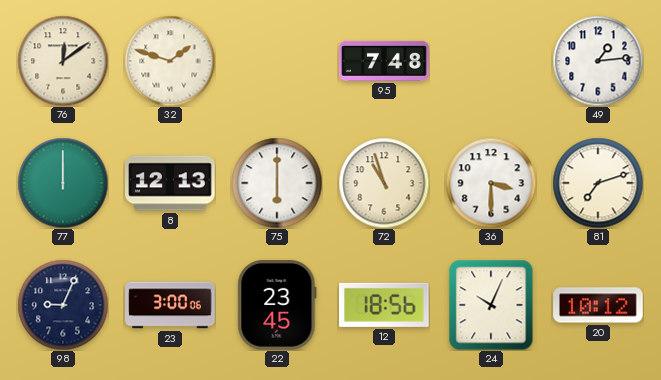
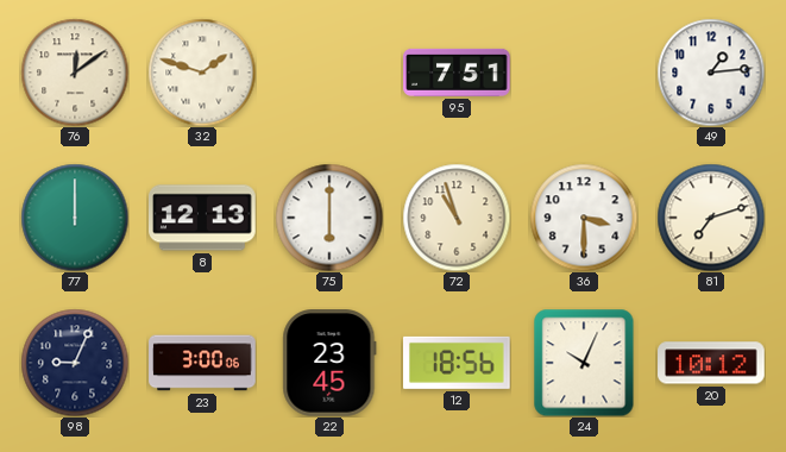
95: 7:48 -> 7:51 (457, 73)
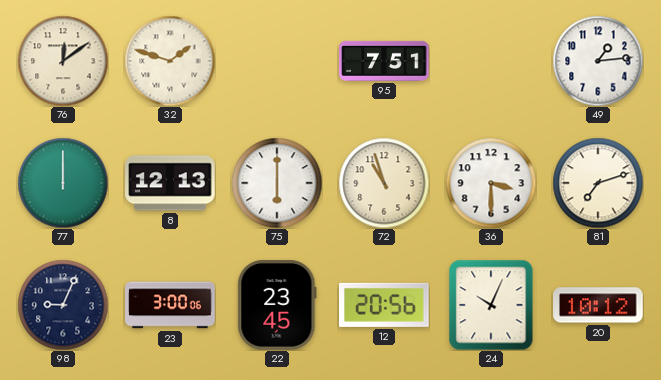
12: 18:56 -> 20:56 (385, 305)
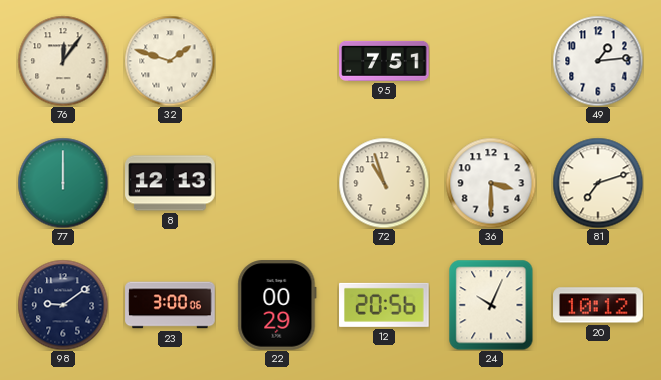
76: 12:09 -> 12:06 (63, 61)
75: 6:00 -> none (277, 183)
98: 9:04 -> 9:09 (63, 305)
22: 23:45 -> 00:29 (277, 305)
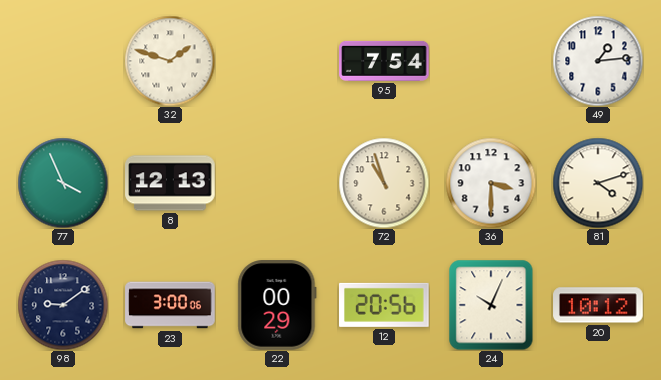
76: 12:06 -> none (63, 61)
95: 7:51 -> 7:54 (384, 61)
77: 12:00 -> 3:56 (63, 183)
81: 7:12 -> 4:12 (598, 183)
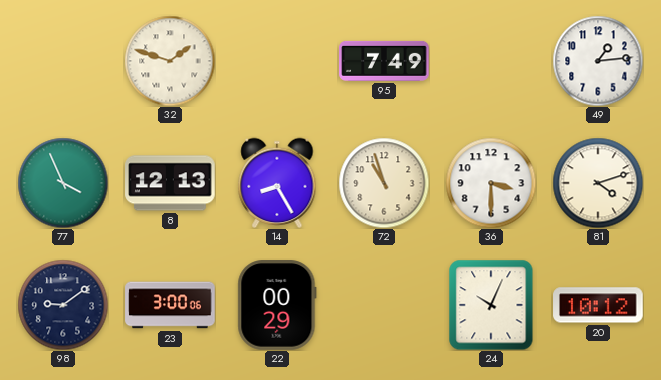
95: 7:54 -> 7:49 (384, 61)
14: none -> 8:25 (277, 183)
12: 20:56 -> none (385, 305)
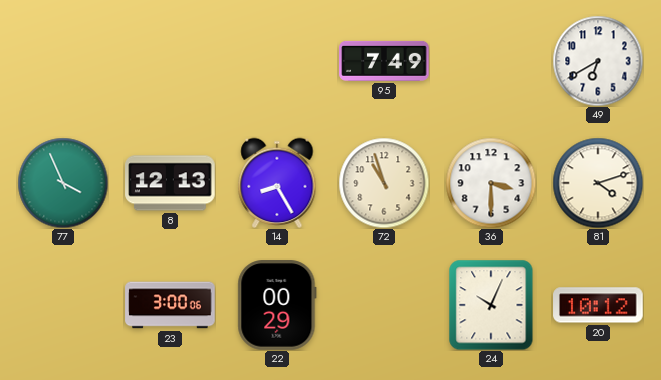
32: 1:48 -> none (170, 61)
49: 1:14 -> 6:40 (598, 61)
98: 9:09 -> none (63, 305)
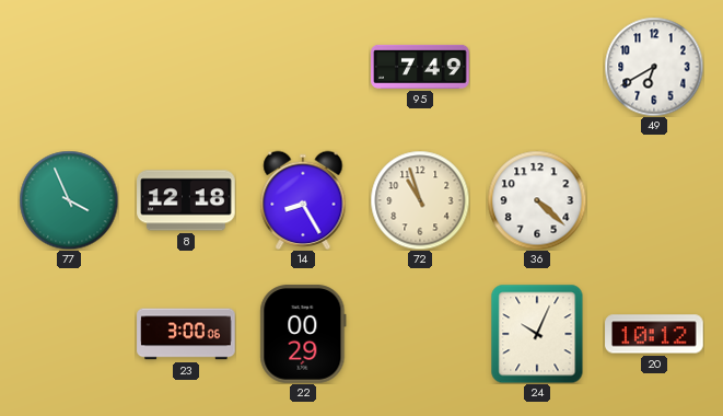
8: 12:13 -> 12:18 (186, 200)
36: 3:30 -> 4:22 (537, 200)
81: 4:12 -> none (598, 183)
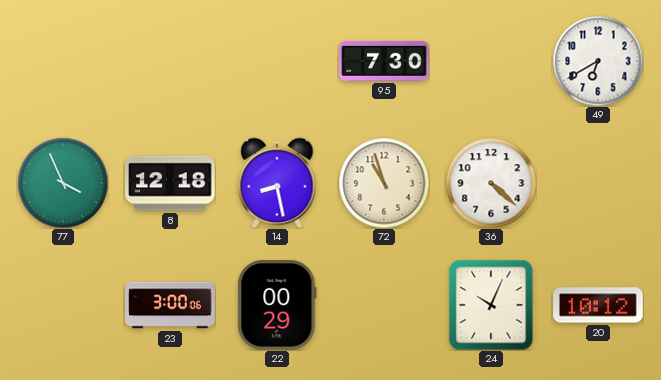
95: 7:49 -> 7:30 (384, 61)
14: 8:25 -> 8:28 (277, 183)
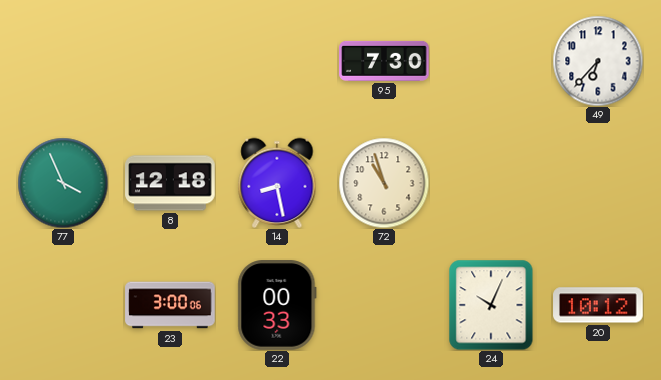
49: 6:40 -> 6:37 (598, 61)
36: 4:22 -> none (491, 183)
22: 00:29 -> 00:33 (277, 305)
